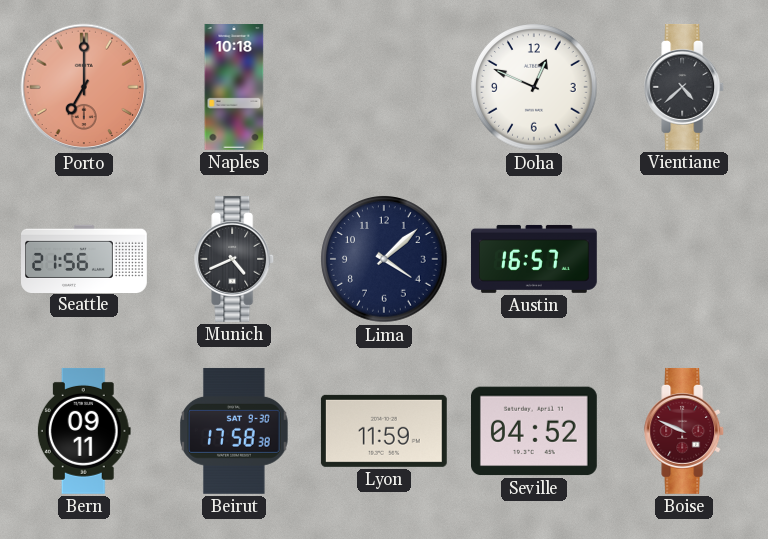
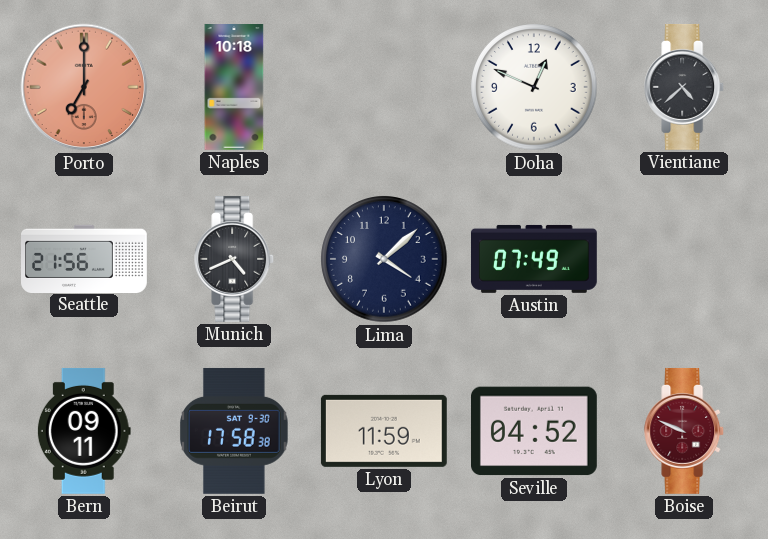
Austin: 16:57 -> 07:49 (534, 259)
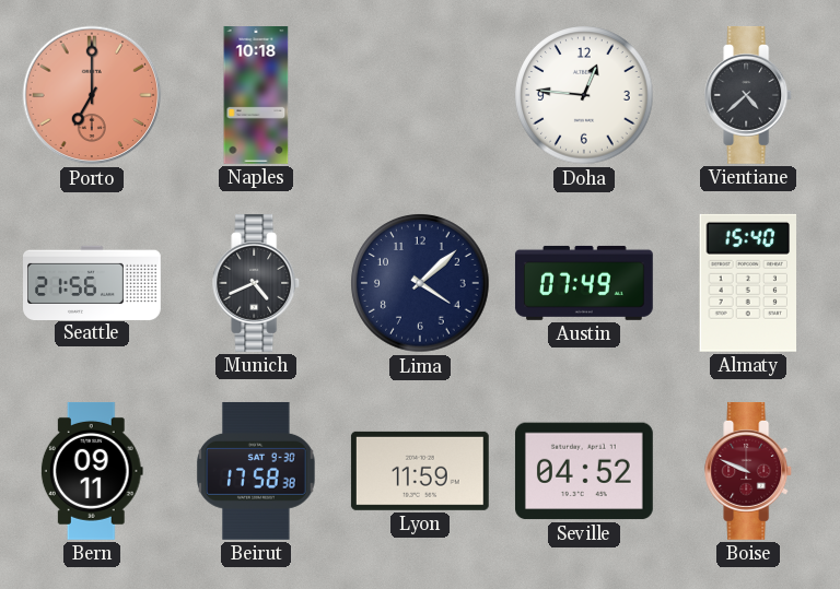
Doha: 12:49 -> 12:46 (584, 95)
Almaty: none -> 15:40 (748, 283)
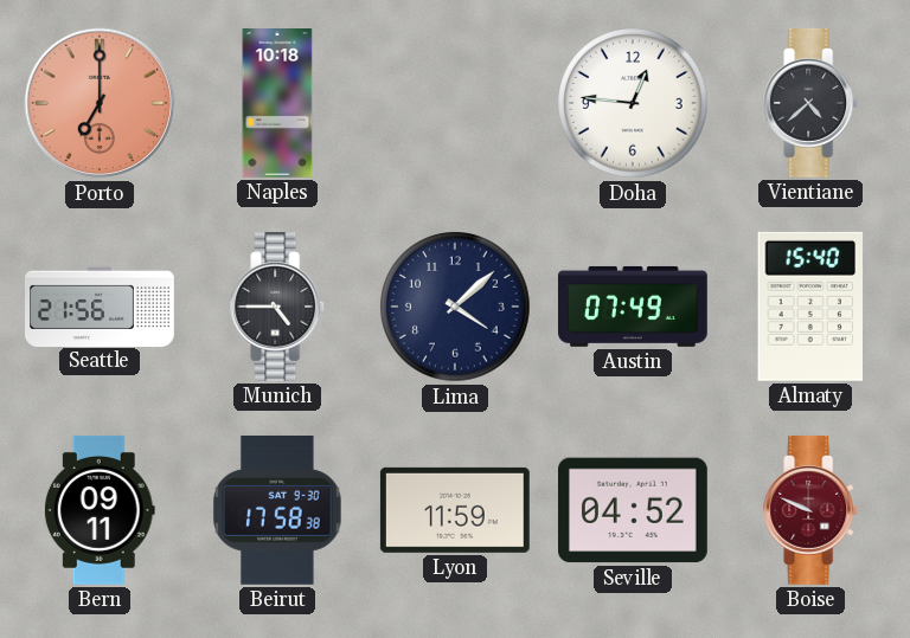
Munich: 4:41 -> 4:45 (278, 307)
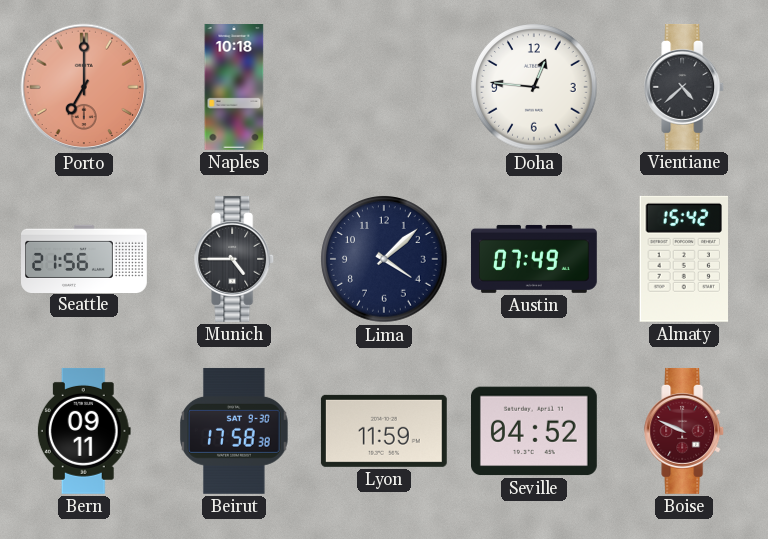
Almaty: 15:40 -> 15:42 (684, 259)
